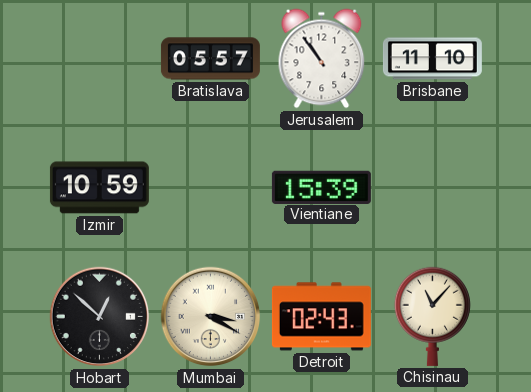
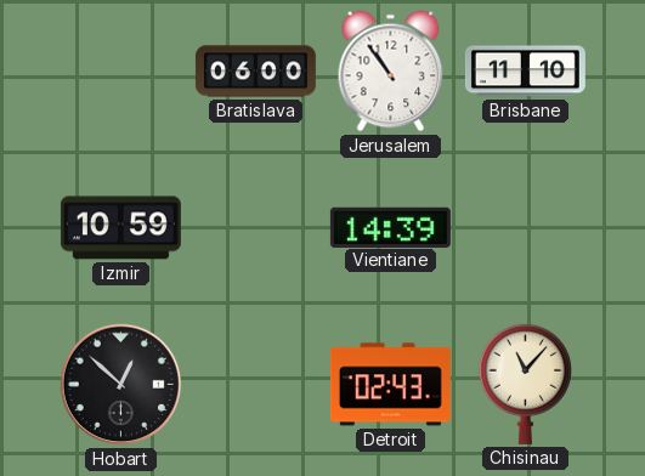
Bratislava: 05:57 -> 06:00 (255, 72)
Vientiane: 15:39 -> 14:39 (390, 227)
Mumbai: 3:20 -> none (211, 317)
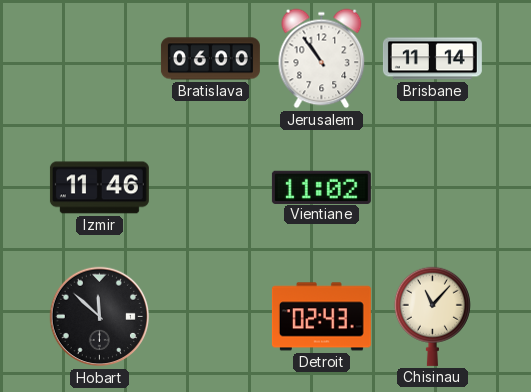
Brisbane: 11:10 -> 11:14 (432, 59)
Izmir: 10:59 -> 11:46 (99, 188)
Vientiane: 14:39 -> 11:02 (321, 187)
Hobart: 12:52 -> 11:52 (100, 317)
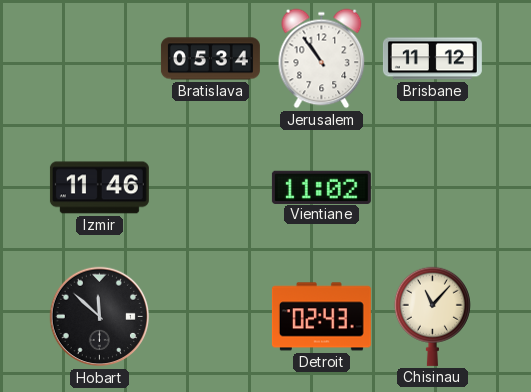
Bratislava: 06:00 -> 05:34 (210, 59)
Brisbane: 11:14 -> 11:12 (432, 59)
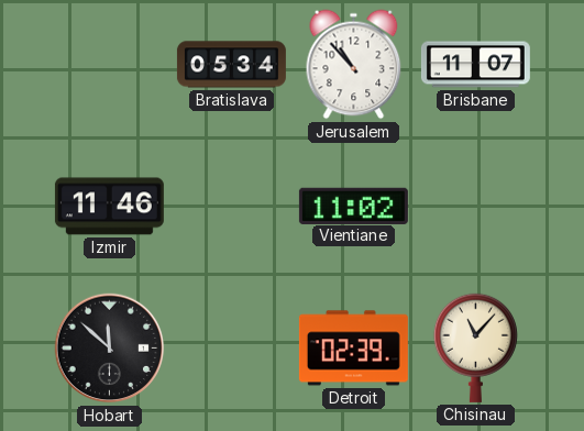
Jerusalem: 10:54 -> 10:53 (354, 65)
Brisbane: 11:12 -> 11:07 (475, 65)
Detroit: 02:43 -> 02:39 (353, 349)
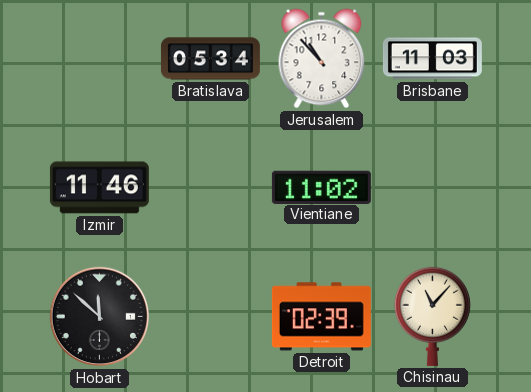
Brisbane: 11:07 -> 11:03 (432, 59)
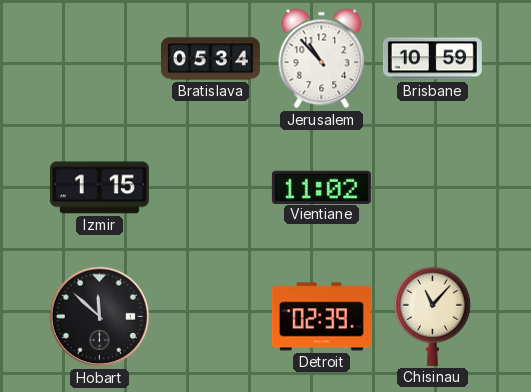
Brisbane: 11:03 -> 10:59 (432, 59)
Izmir: 11:46 -> 1:15 (99, 188)
